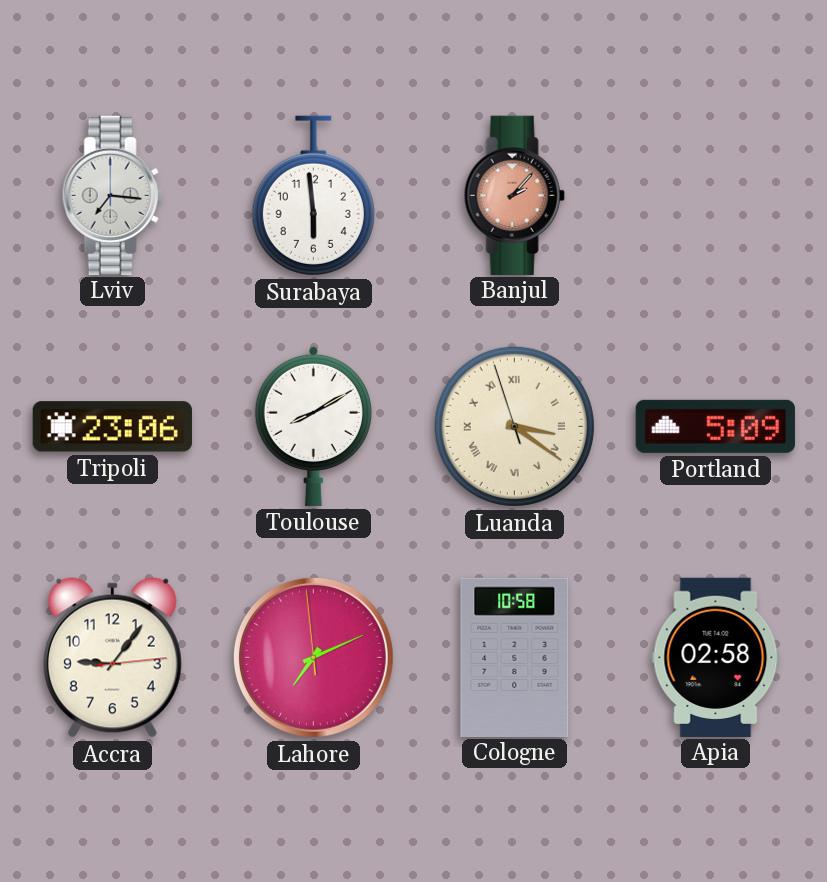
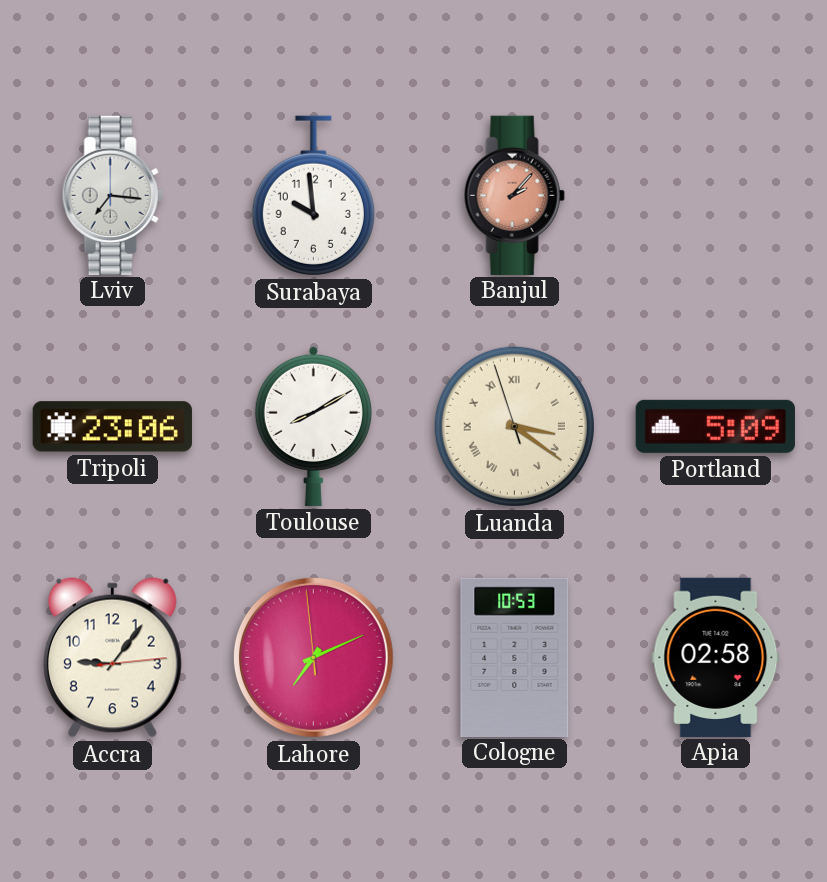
Surabaya: 5:59 -> 9:59 (313, 196)
Cologne: 10:58 -> 10:53 (515, 657)
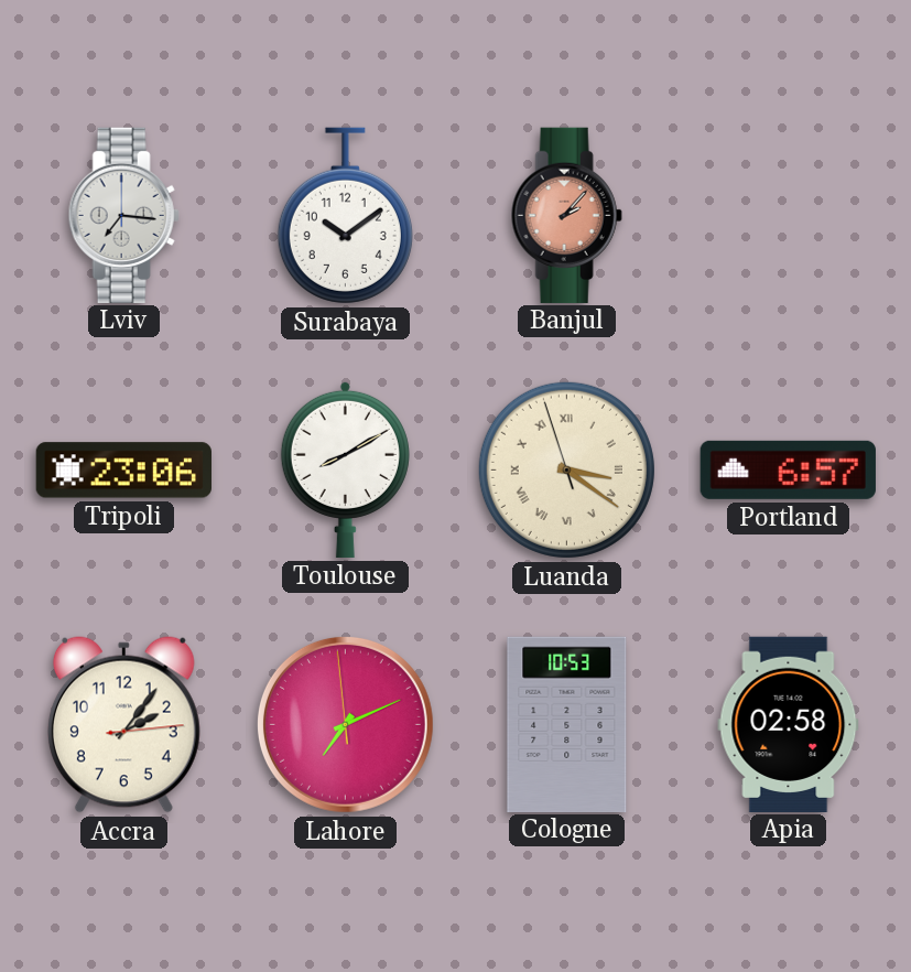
Surabaya: 9:59 -> 10:09 (345, 216)
Portland: 5:09 -> 6:57 (788, 469)
Accra: 9:06 -> 2:06 (123, 725)
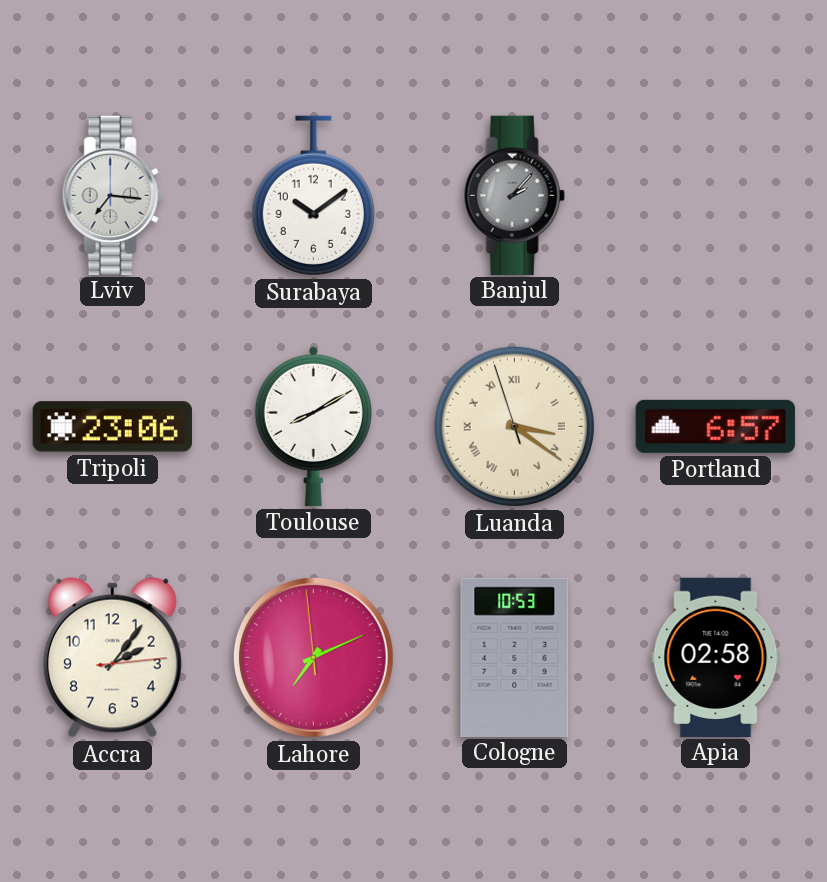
Banjul dial: salmon -> grey (514, 195)
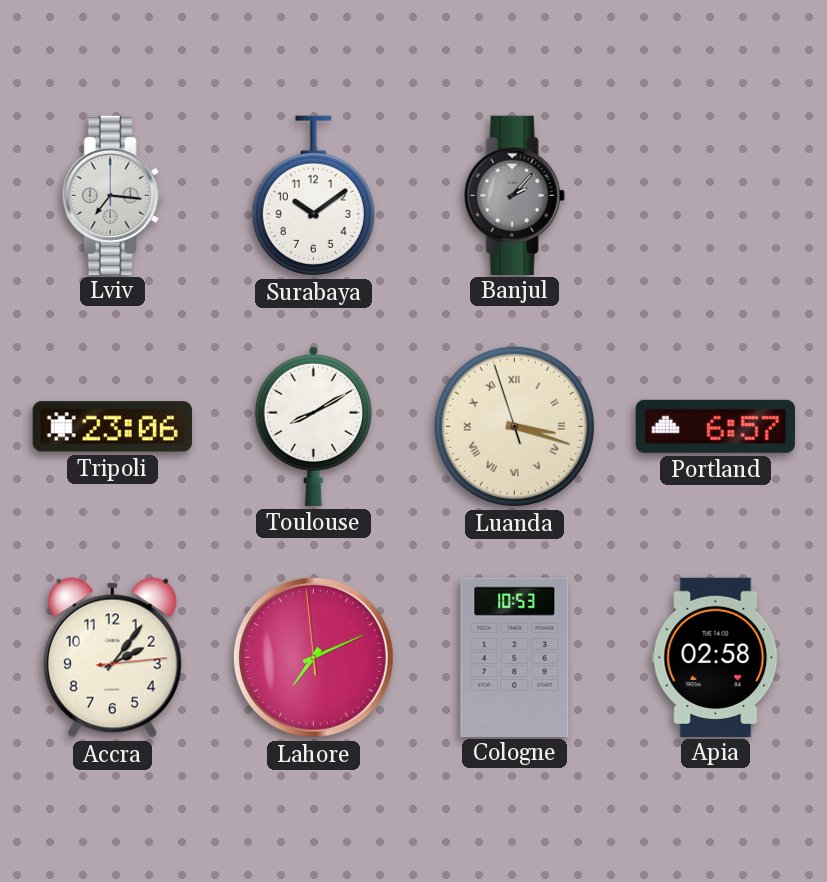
Luanda: 3:20 -> 3:17 (514, 426)
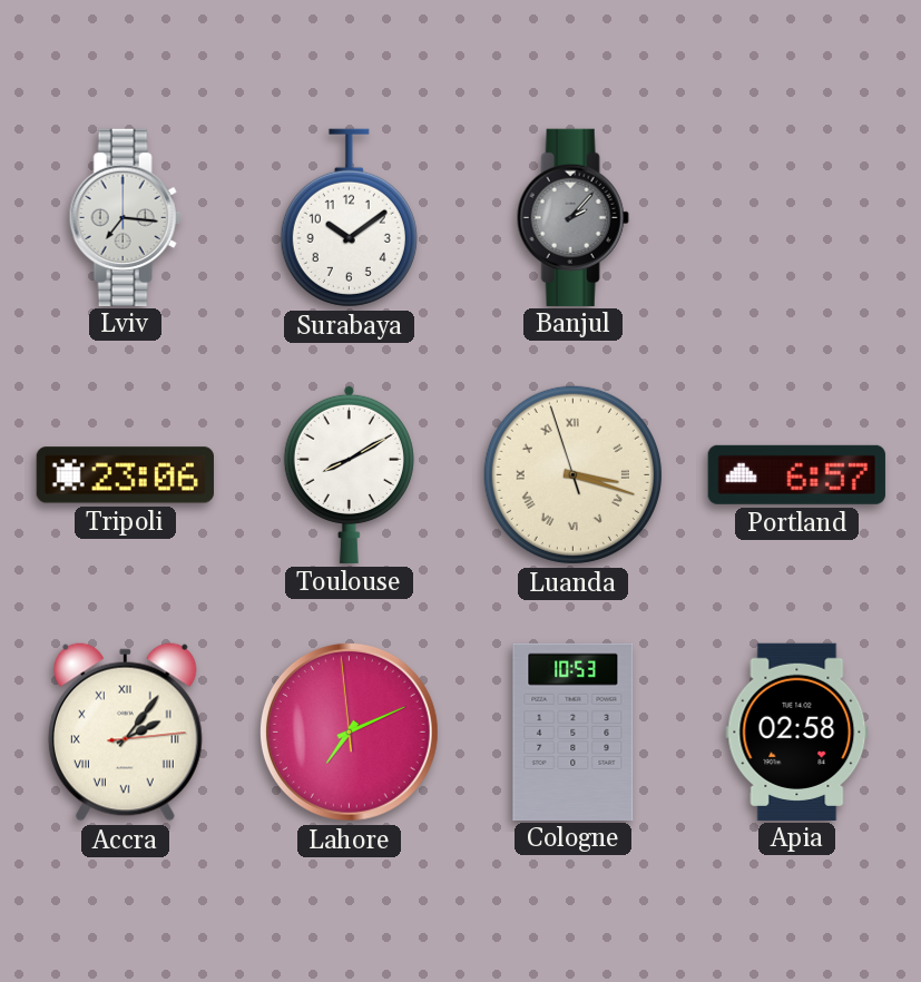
Accra numerals: Arabic -> Roman (125, 733)
